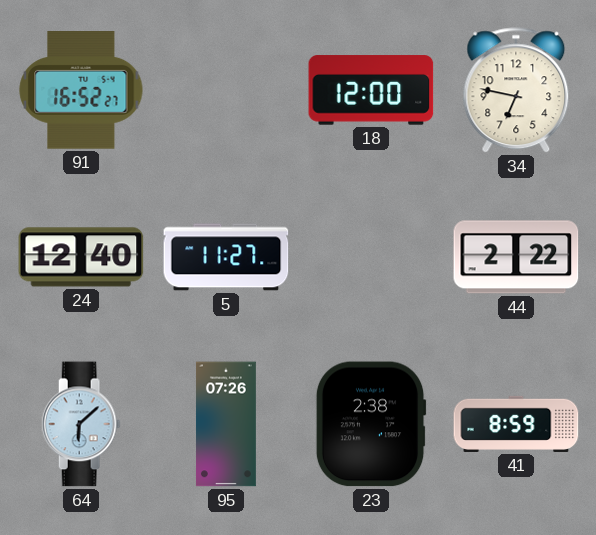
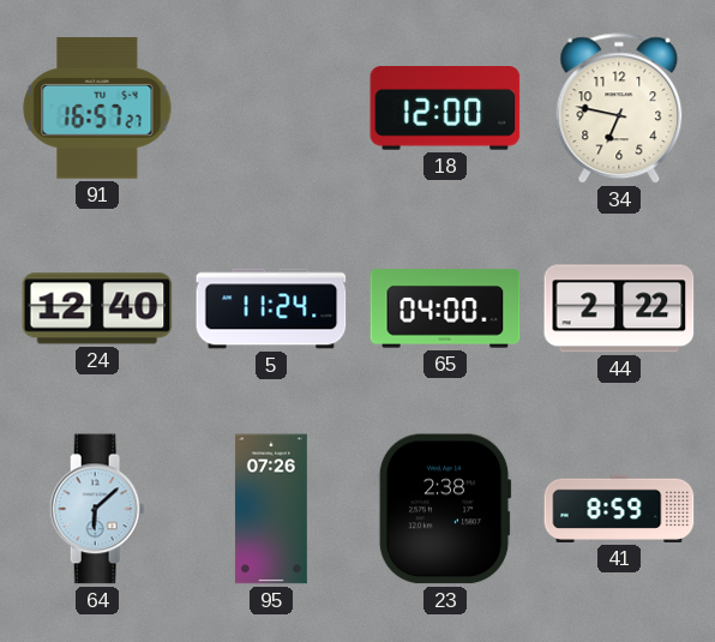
91: 16:52 -> 16:57 (97, 109)
5: 11:27 -> 11:24 (271, 308)
65: none -> 04:00 (445, 308)
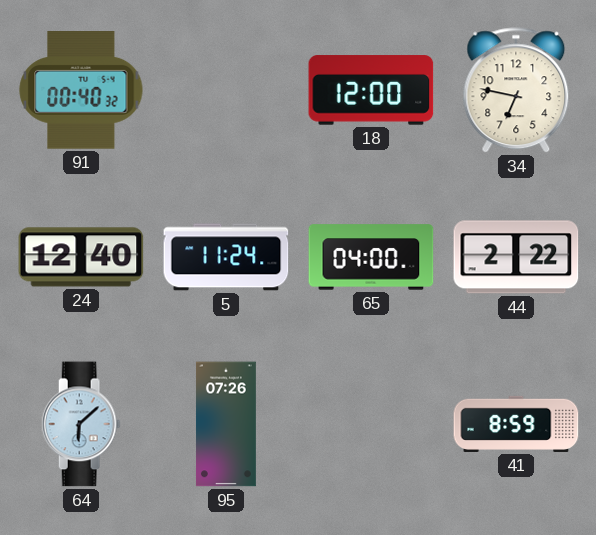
91: 16:57 -> 00:40 (81, 91)
23: 2:38 -> none (445, 509)
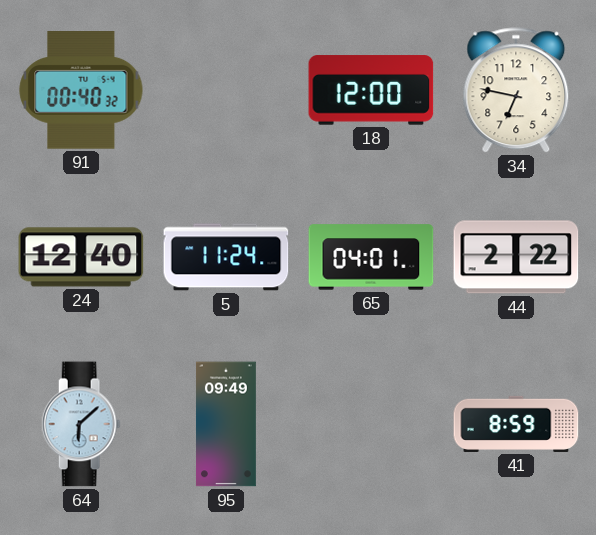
65: 04:00 -> 04:01 (371, 257)
95: 07:26 -> 09:49 (226, 424)
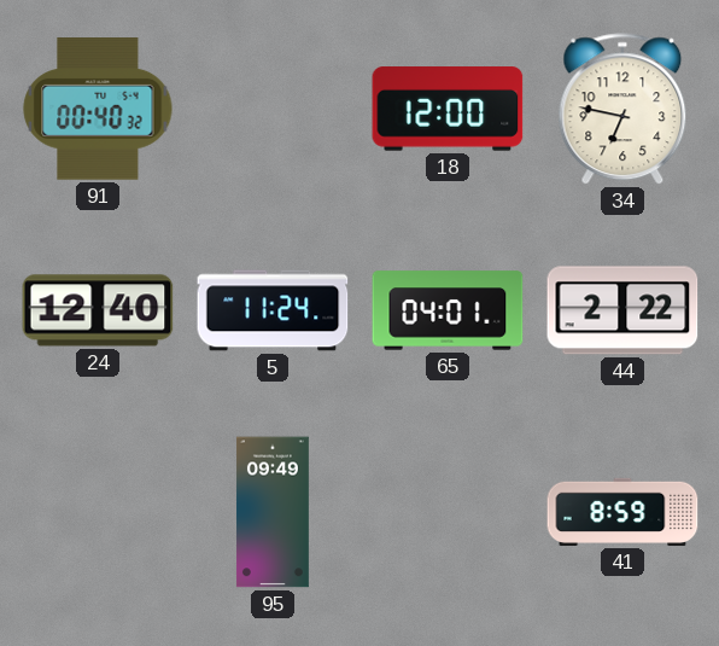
64: 6:08 -> none (81, 424)
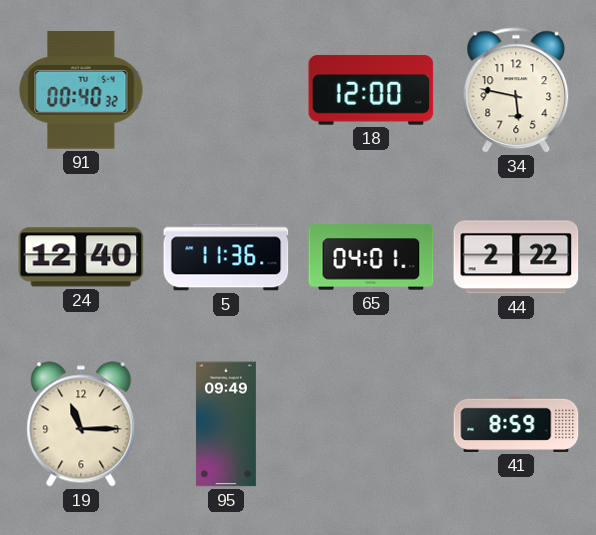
34: 6:47 -> 5:47 (516, 91)
5: 11:24 -> 11:36 (226, 257)
19: none -> 11:15 (81, 424)
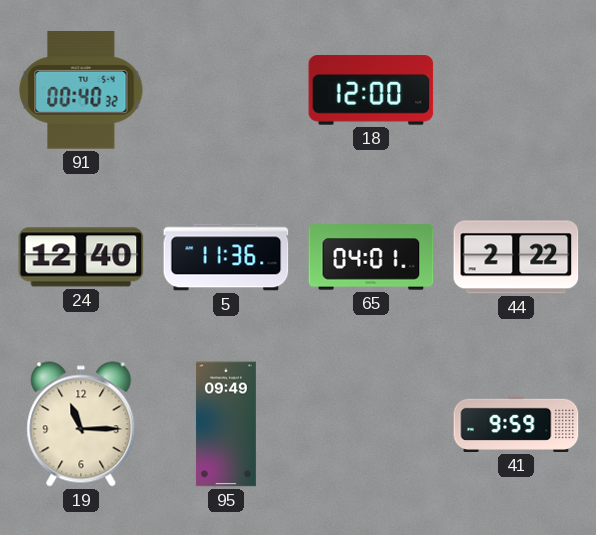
34: 5:47 -> none (516, 91)
41: 8:59 -> 9:59 (516, 424)
